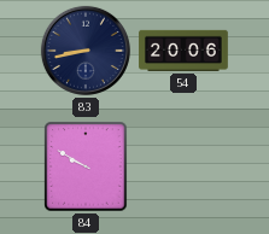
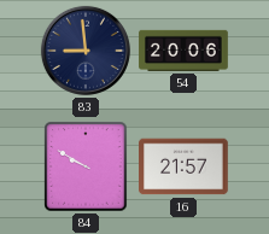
83: 8:43 -> 8:59 (86, 51)
16: none -> 21:57 (185, 166)
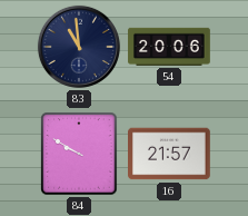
83: 8:59 -> 10:59 (79, 47)
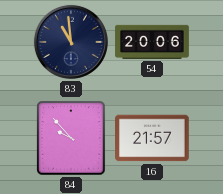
84: 9:50 -> 9:53 (71, 138)
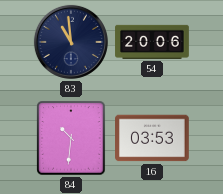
84: 9:53 -> 10:31 (71, 138)
16: 21:57 -> 03:53 (153, 138)
